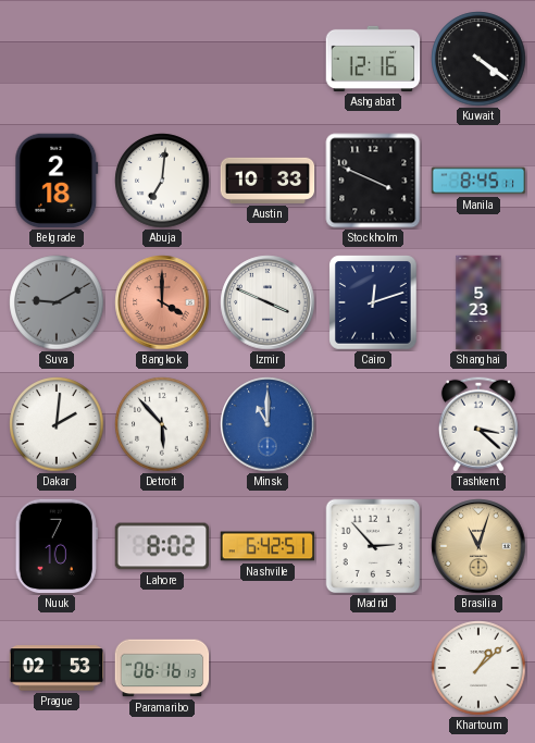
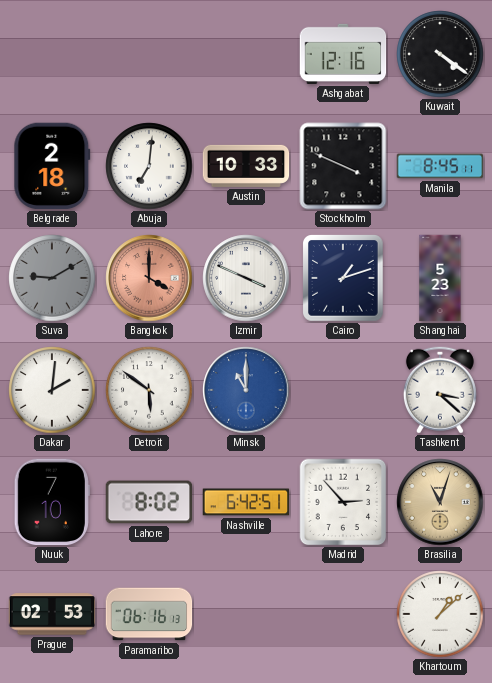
Cairo: 12:12 -> 1:12 (344, 278)
Detroit: 5:53 -> 5:51 (149, 390)
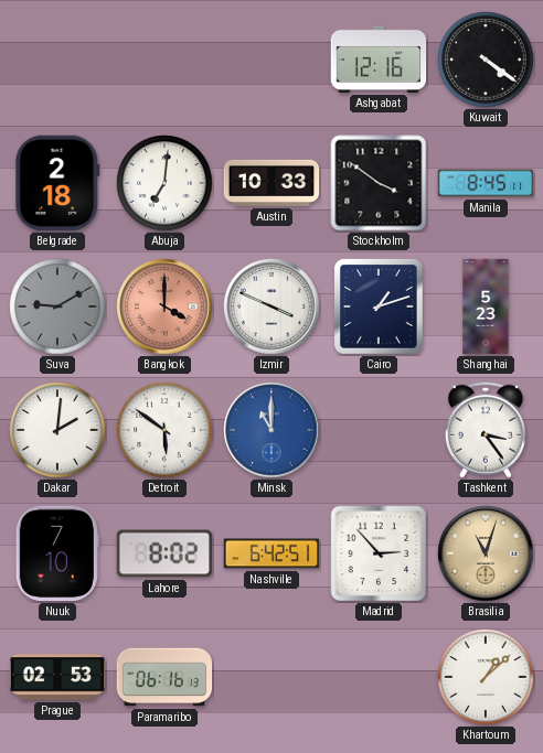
Stockholm: 3:49 -> 3:51 (379, 183)
Tashkent: 3:22 -> 3:24 (486, 430)
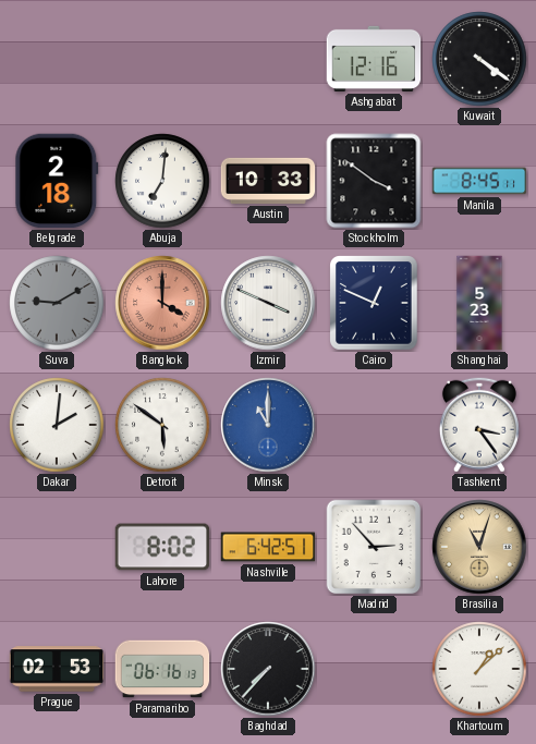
Cairo: 1:12 -> 12:49 (375, 303)
Nuuk: 7:10 -> none (57, 553)
Baghdad: none -> 7:37 (268, 669)
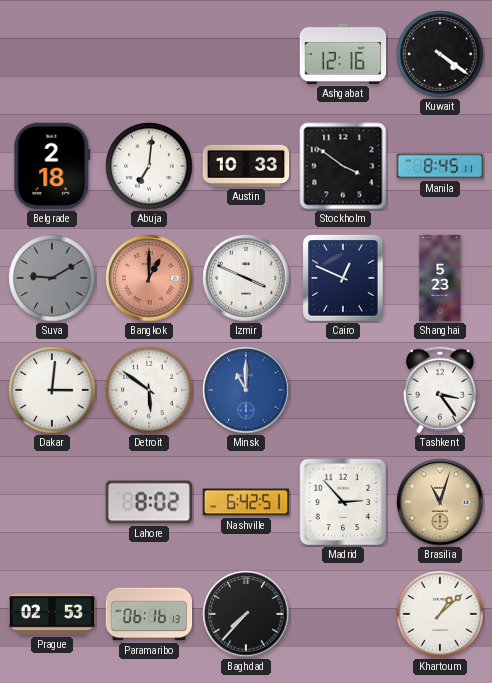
Bangkok: 4:00 -> 1:00 (149, 278)
Dakar: 2:01 -> 3:01 (52, 390)
